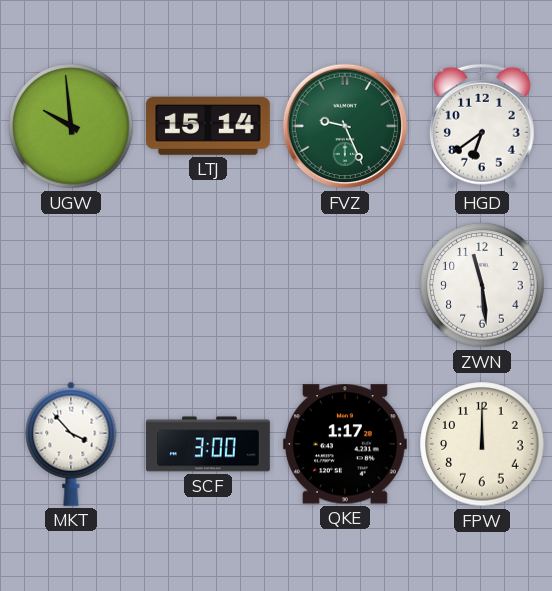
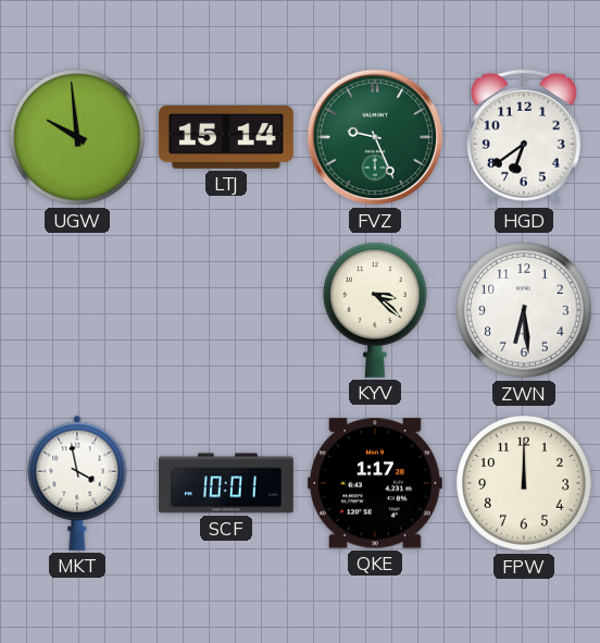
KYV: none -> 3:22 (375, 310)
ZWN: 11:29 -> 6:29 (524, 310)
MKT: 3:53 -> 3:58 (77, 483)
SCF: 3:00 -> 10:01 (226, 483)
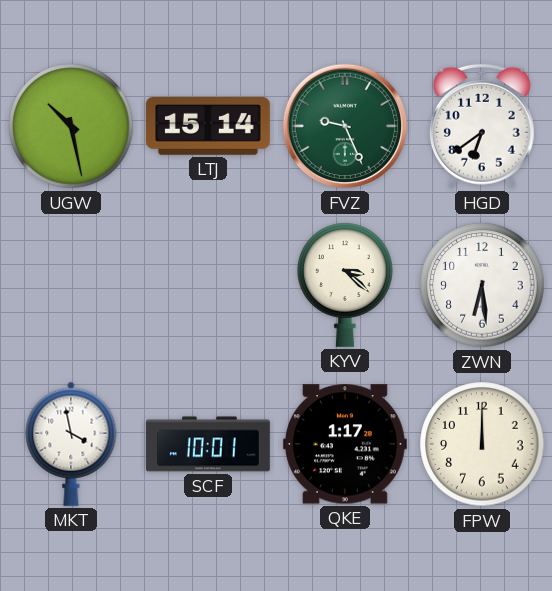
UGW: 9:59 -> 10:28 (71, 126)
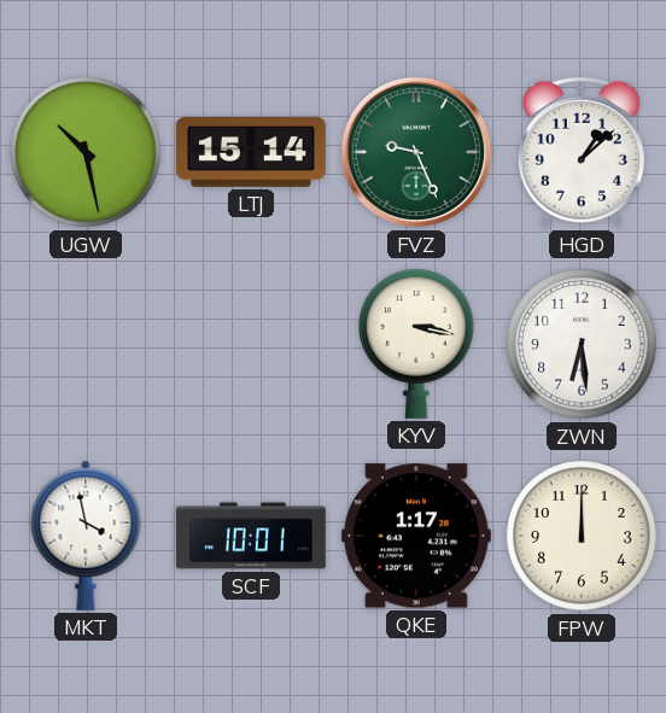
HGD: 6:39 -> 1:08 (582, 152)
KYV: 3:22 -> 3:17 (416, 344)
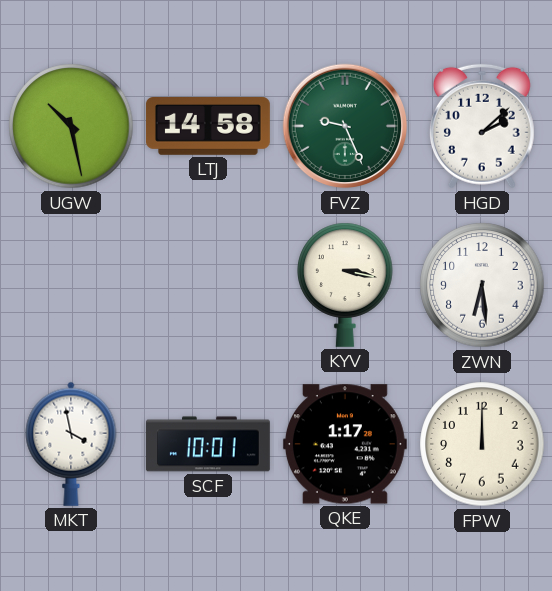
LTJ: 15:14 -> 14:58 (208, 127)
HGD: 1:08 -> 2:08 (482, 126)
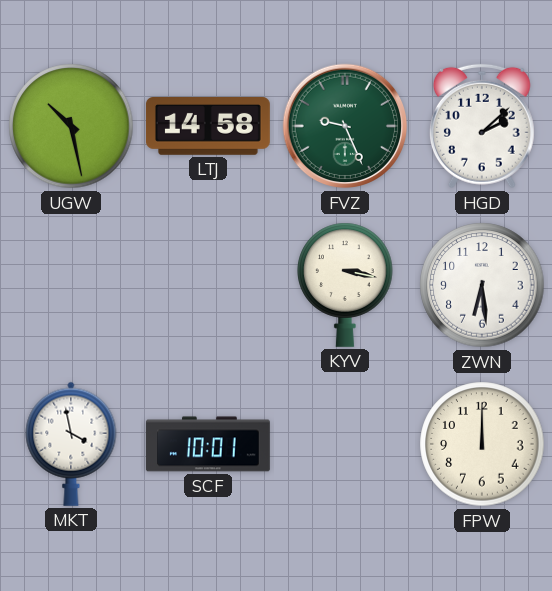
QKE: 1:17 -> none (345, 444)
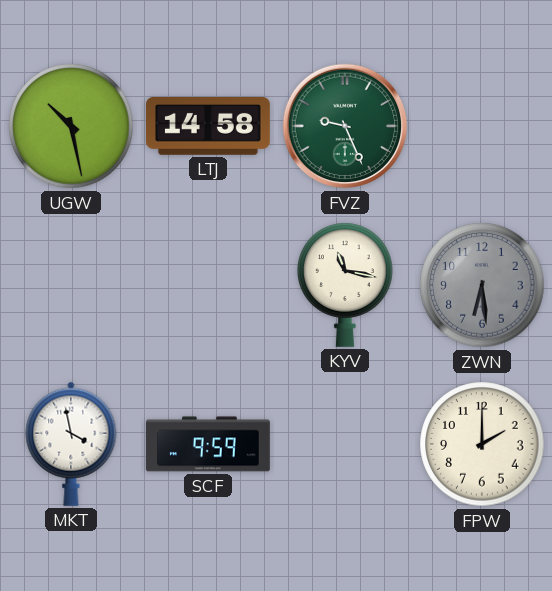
HGD: 2:08 -> none (482, 126)
KYV: 3:17 -> 11:17 (345, 285)
ZWN dial: white -> grey (482, 285)
SCF: 10:01 -> 9:59 (208, 444)
FPW: 12:00 -> 2:00 (482, 444)
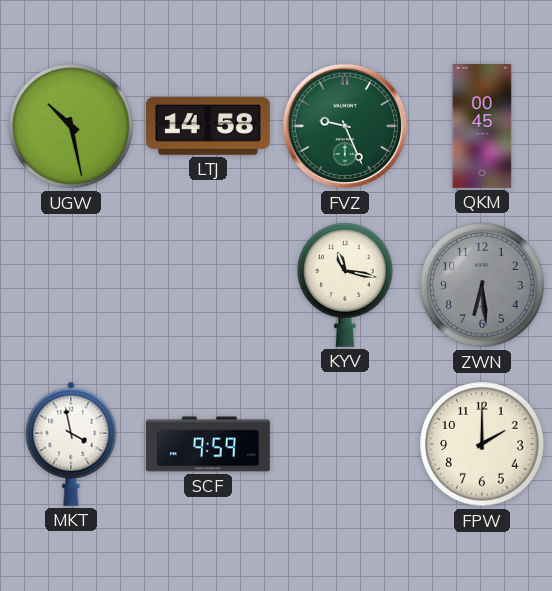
QKM: none -> 00:45 (482, 127)
